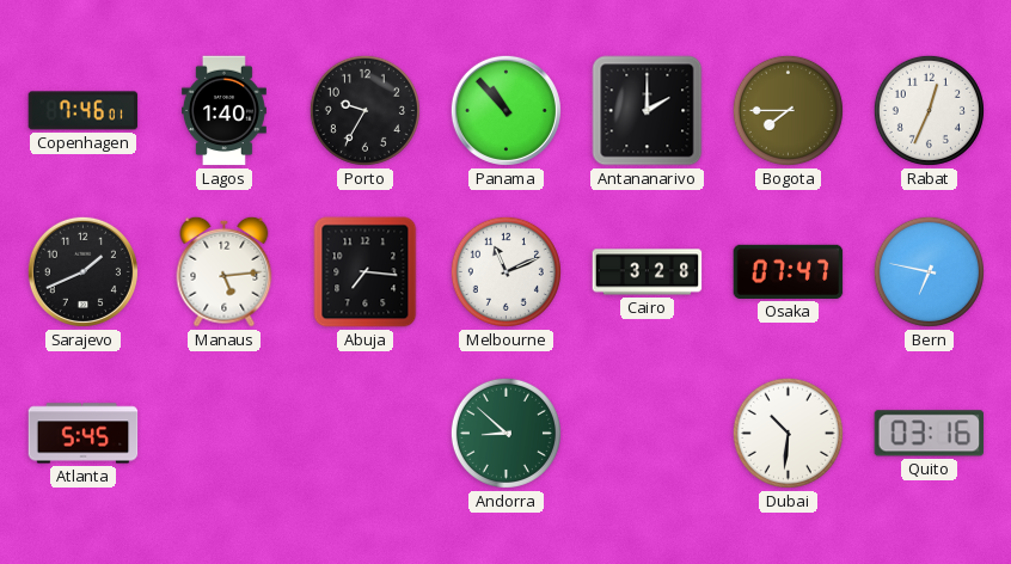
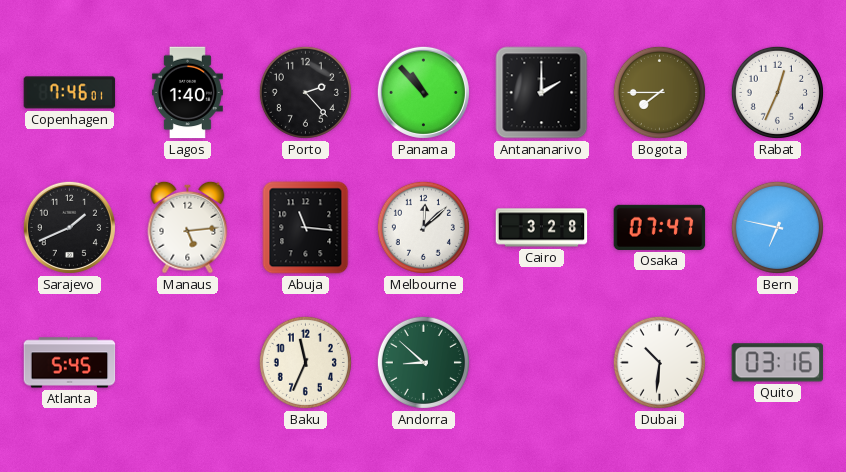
Porto: 9:35 -> 2:23 (305, 92)
Abuja: 7:16 -> 11:16 (306, 228)
Melbourne: 11:11 -> 12:08 (423, 227)
Baku: none -> 11:34 (305, 362)
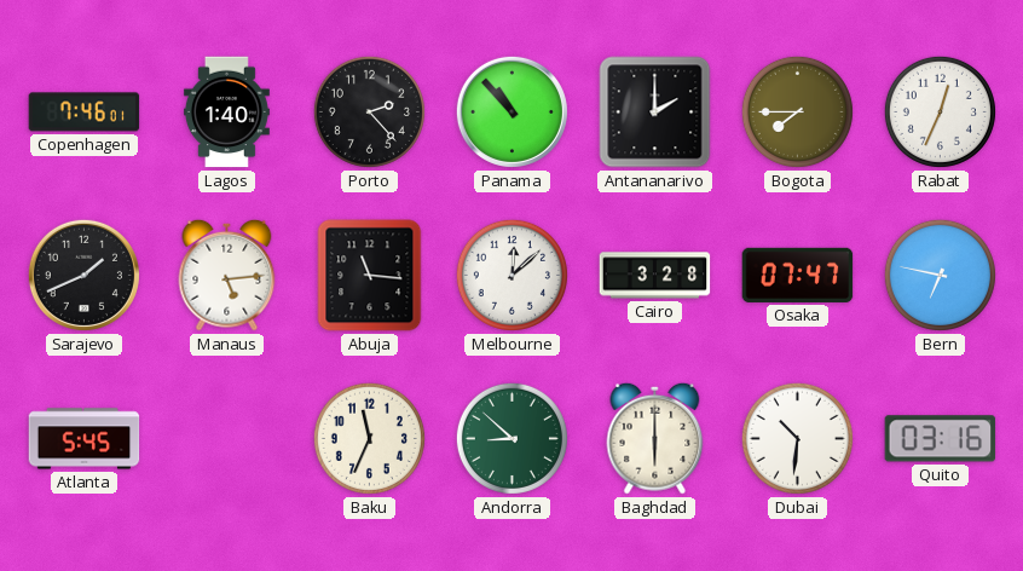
Baghdad: none -> 6:00 (655, 438)
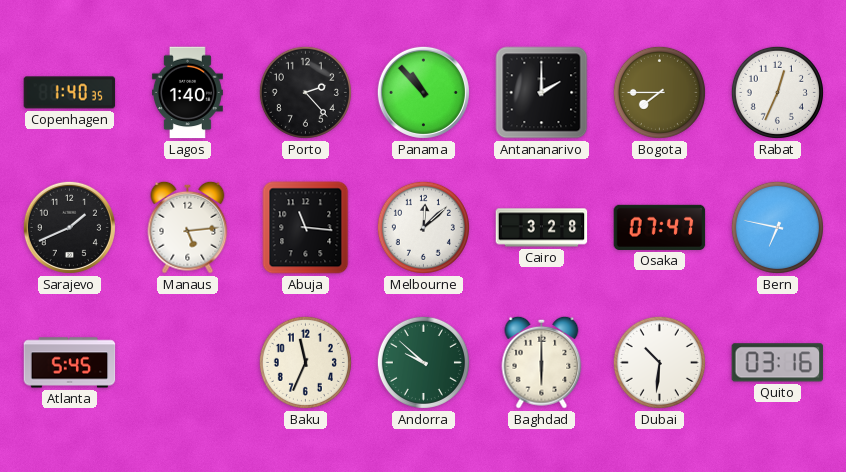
Copenhagen: 7:46 -> 1:40 (70, 93)
Andorra: 8:52 -> 9:52 (423, 362)
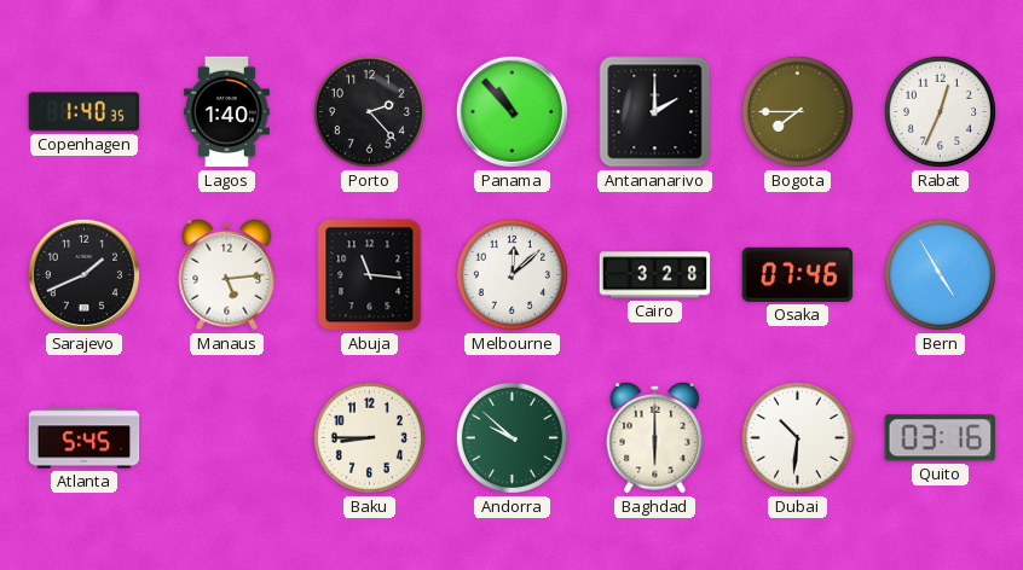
Osaka: 07:47 -> 07:46 (798, 274)
Bern: 6:47 -> 4:55 (940, 274)
Baku: 11:34 -> 8:45 (369, 437)
